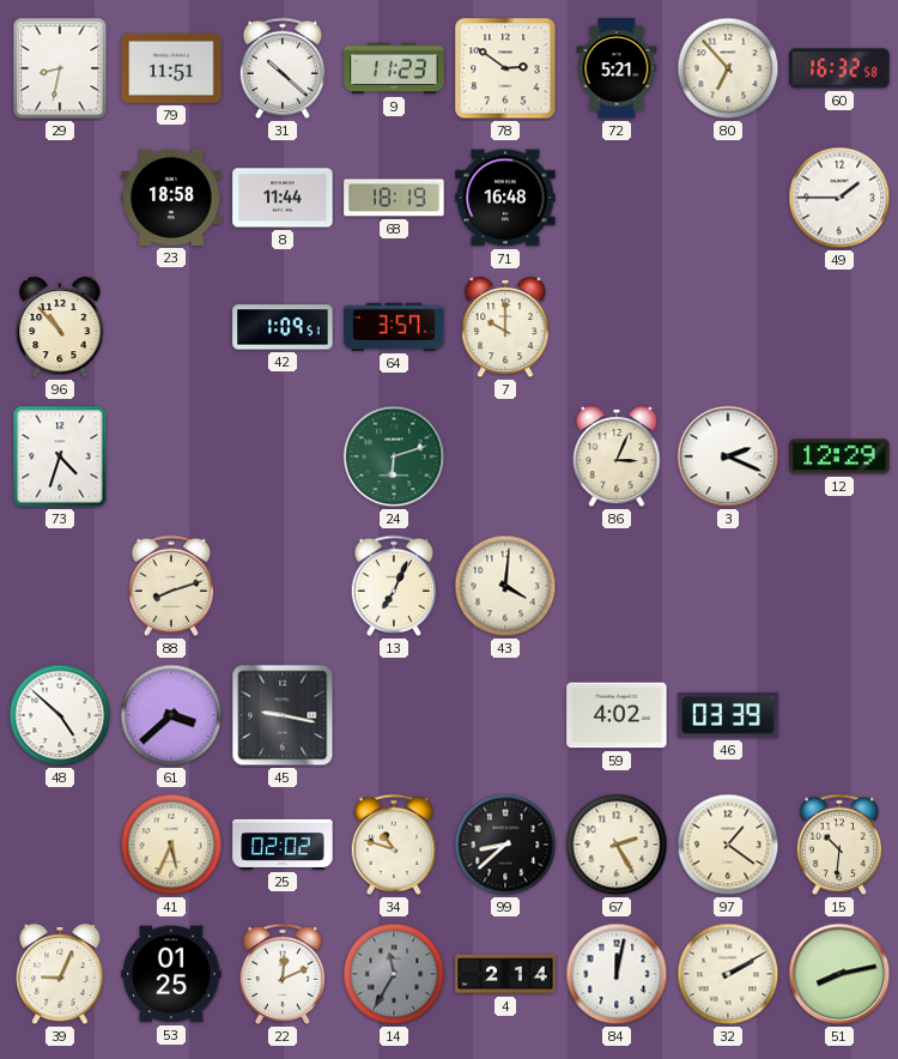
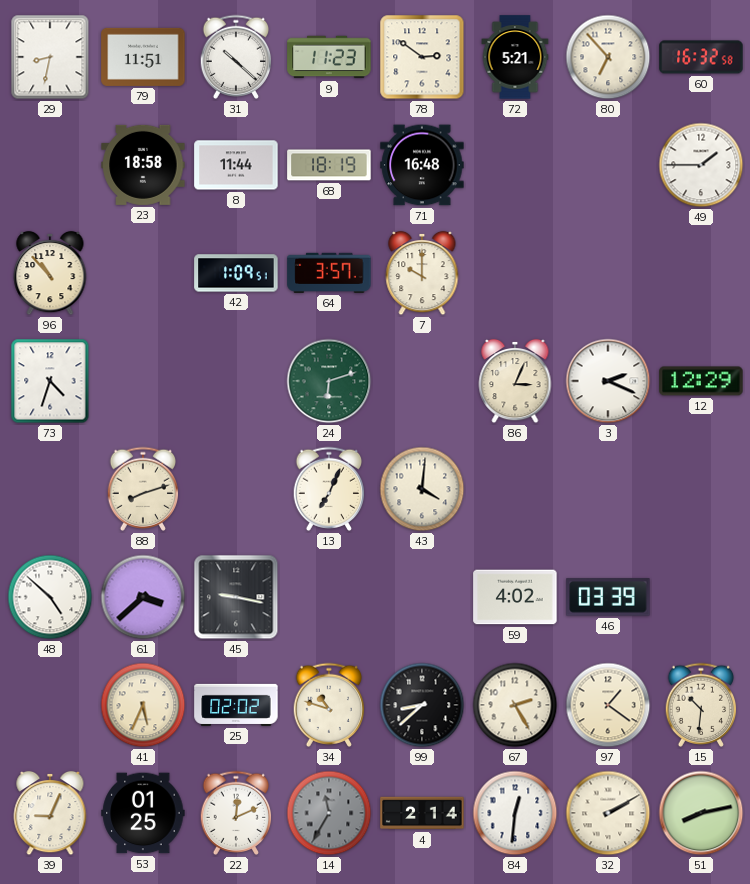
84: 12:02 -> 12:31 (515, 813)
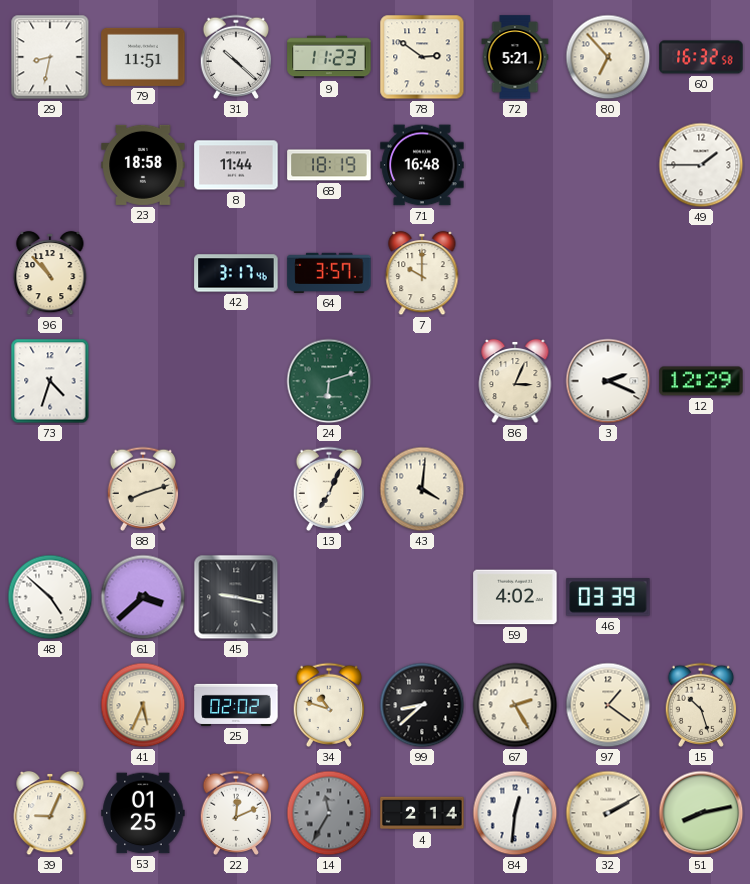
42: 1:09 -> 3:17 (236, 273)
15: 10:31 -> 10:27 (701, 705)
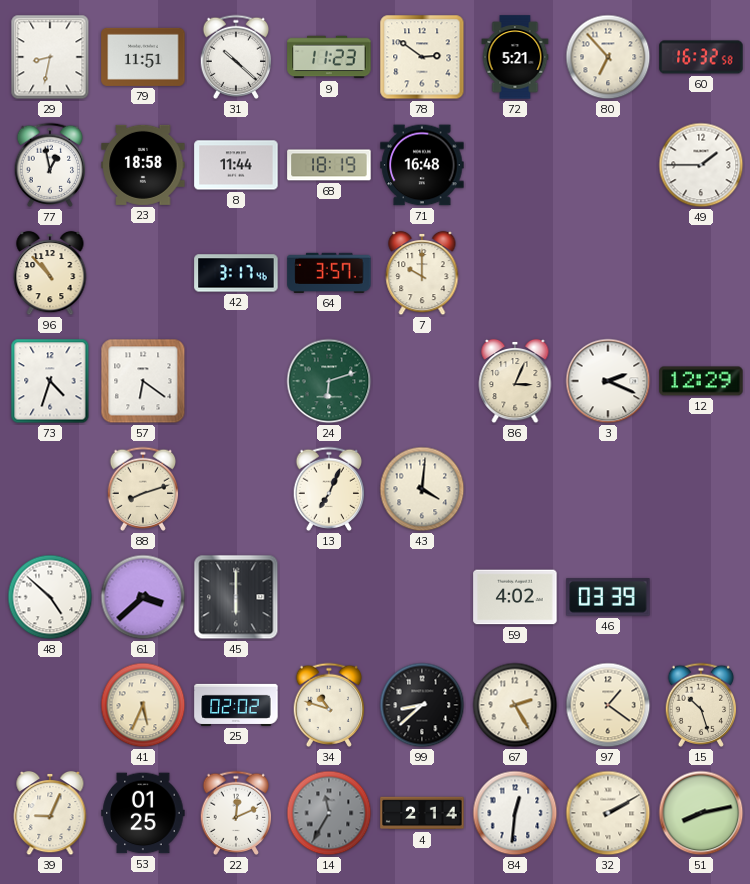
77: none -> 12:58 (50, 165)
57: none -> 6:21 (143, 381)
45: 9:17 -> 6:00 (236, 597)
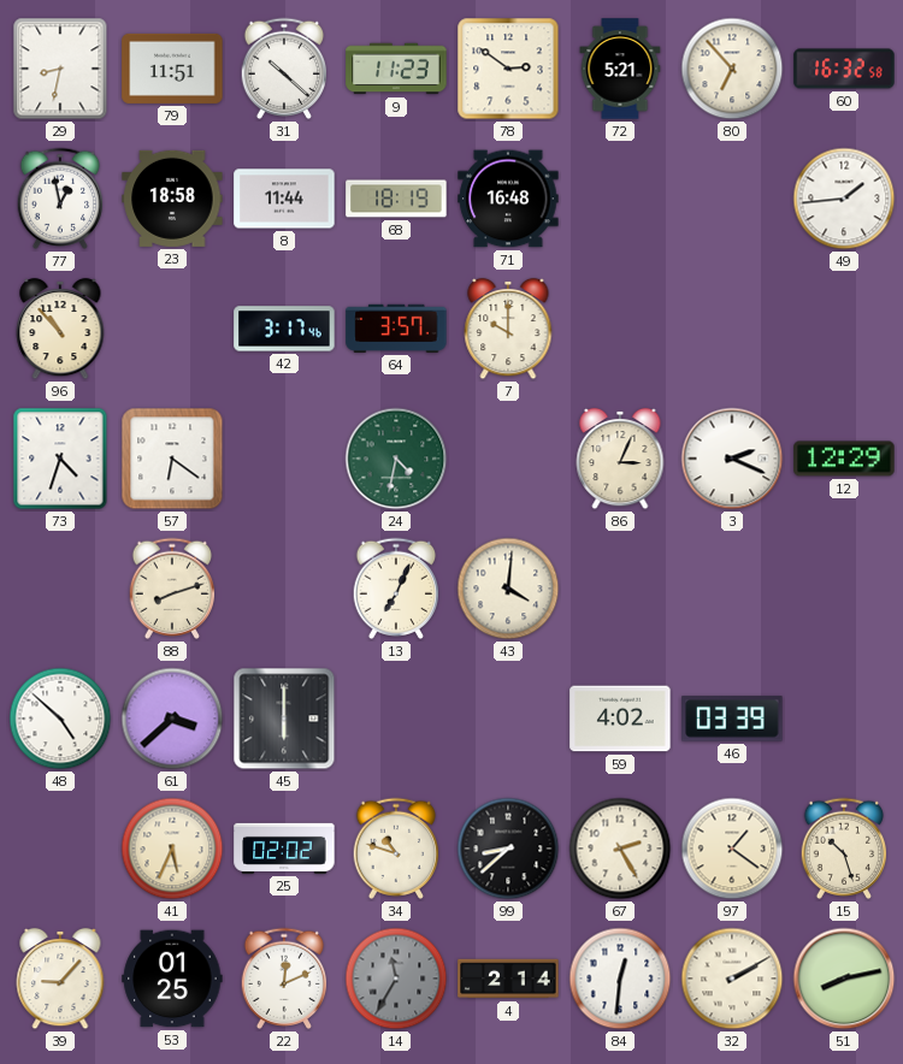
49: 1:45 -> 1:44 (844, 199)
24: 6:12 -> 4:32 (396, 459)
39: 9:04 -> 9:07 (60, 979)
